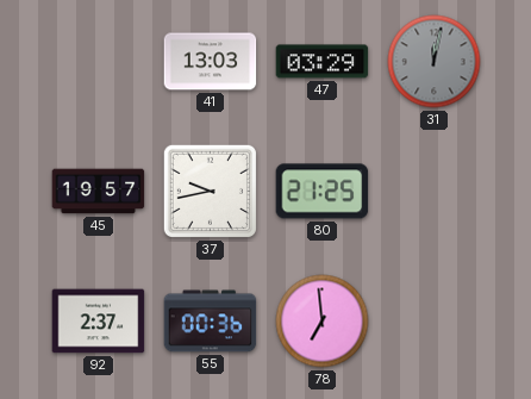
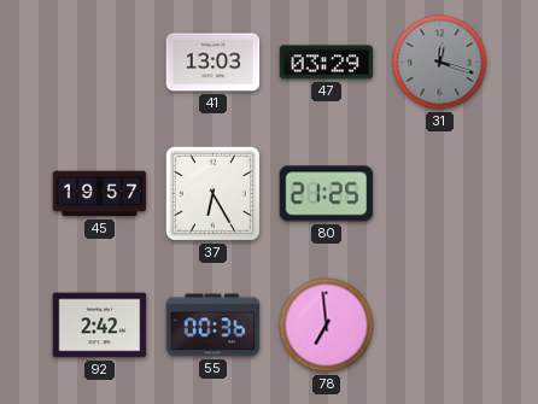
31: 12:02 -> 12:18 (440, 63)
37: 9:43 -> 6:25 (212, 193)
92: 2:37 -> 2:42 (100, 326)
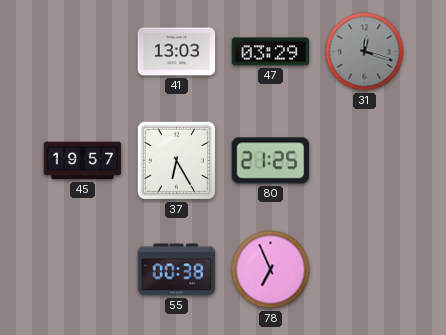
92: 2:42 -> none (100, 326)
55: 00:36 -> 00:38 (177, 270)
78: 6:59 -> 6:56 (271, 270)
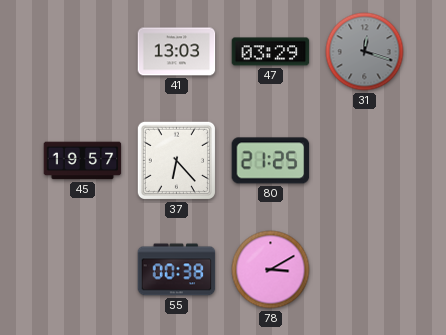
37: 6:25 -> 6:23 (176, 160)
78: 6:56 -> 3:10 (271, 270)
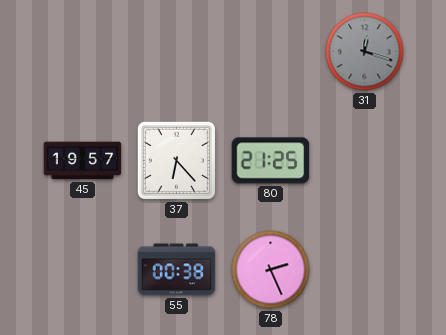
41: 13:03 -> none (177, 52)
47: 03:29 -> none (271, 52)
78: 3:10 -> 2:26 (271, 270)
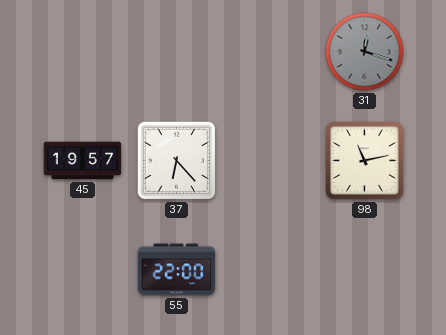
80: 21:25 -> none (271, 161)
98: none -> 11:13 (365, 161)
55: 00:38 -> 22:00 (177, 270)
78: 2:26 -> none (271, 270)
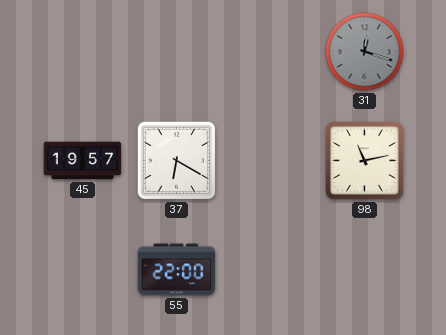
37: 6:23 -> 6:20 (176, 160)
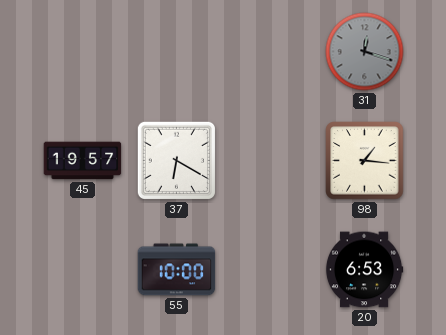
98: 11:13 -> 1:16 (365, 161)
55: 22:00 -> 10:00 (177, 270)
20: none -> 6:53 (364, 270)
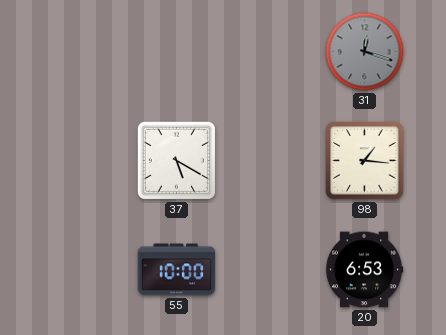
45: 19:57 -> none (83, 161)
37: 6:20 -> 5:20 (176, 160)
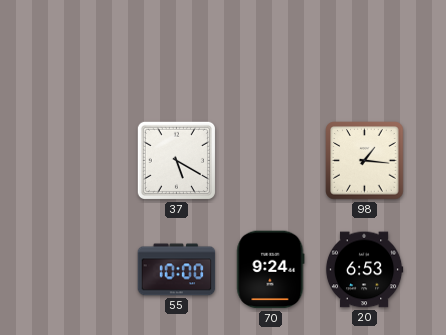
31: 12:18 -> none (365, 52)
70: none -> 9:24 (271, 270)
